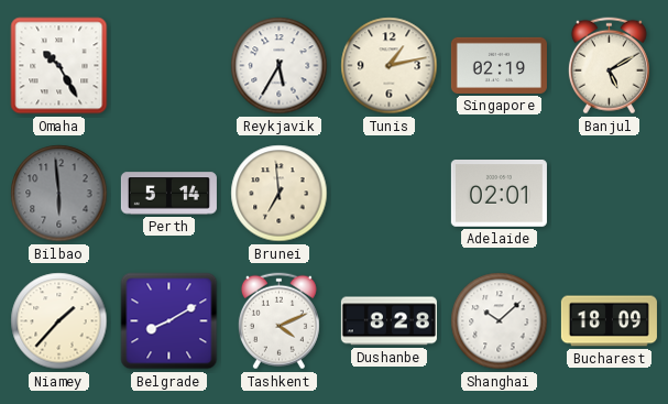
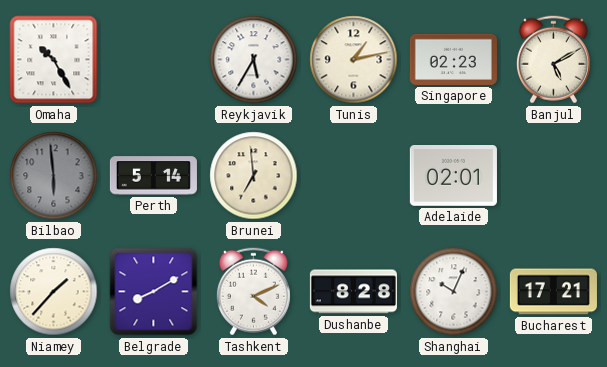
Singapore: 02:19 -> 02:23 (453, 59)
Shanghai: 10:08 -> 10:04 (454, 292)
Bucharest: 18:09 -> 17:21 (553, 292)
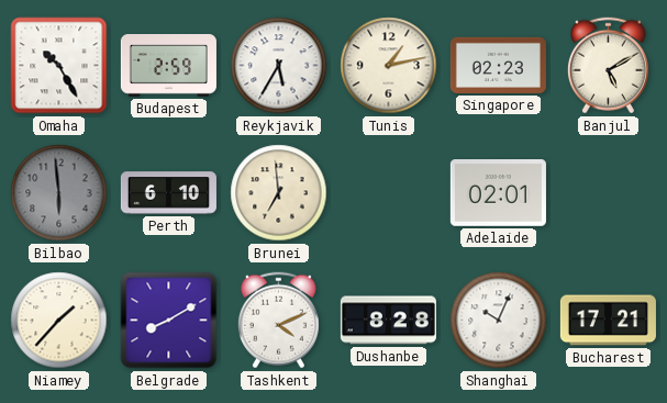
Budapest: none -> 2:59 (168, 66)
Perth: 5:14 -> 6:10 (168, 193)
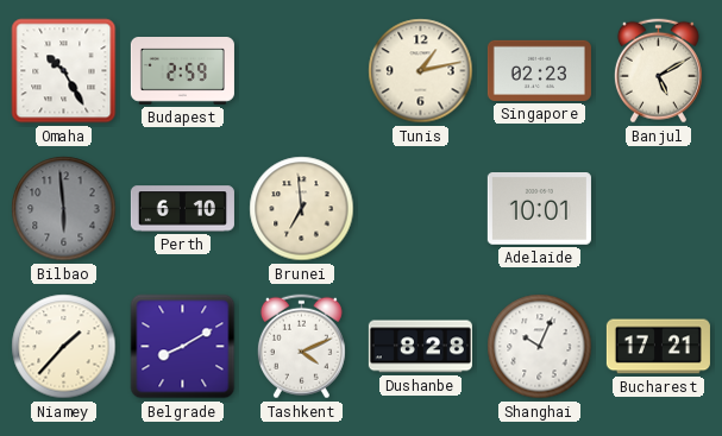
Reykjavik: 5:35 -> none (279, 66)
Adelaide: 02:01 -> 10:01 (539, 209)
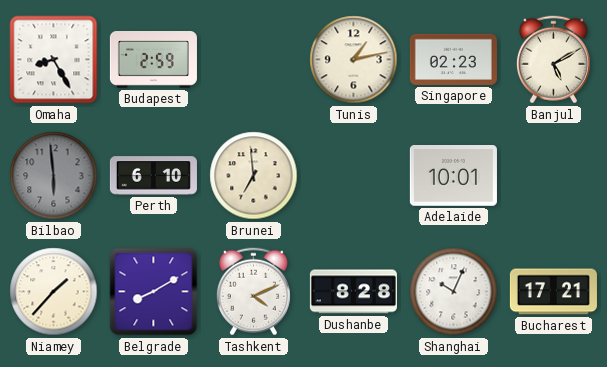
Omaha: 10:25 -> 8:25 (54, 60)
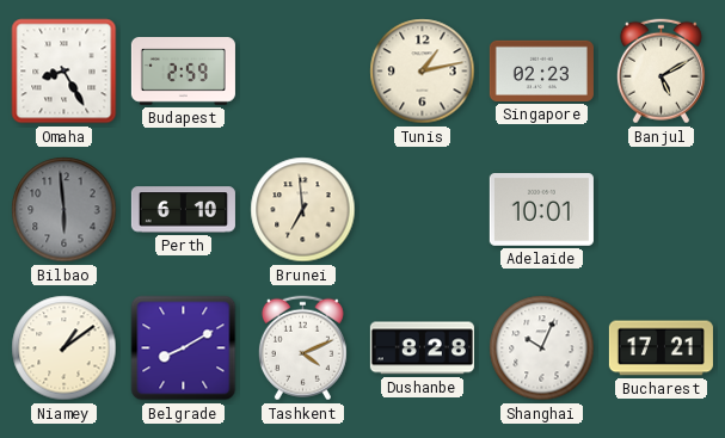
Niamey: 1:37 -> 1:09 (64, 348)
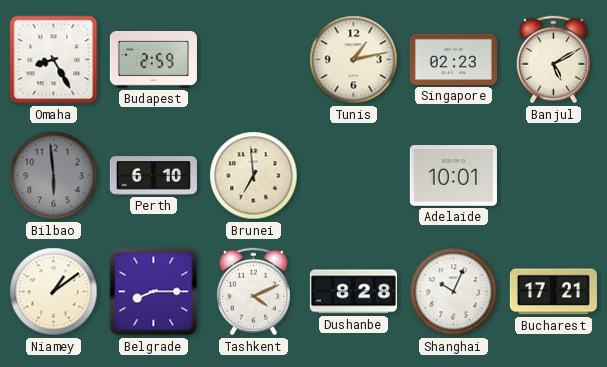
Belgrade: 8:10 -> 8:15 (154, 292)
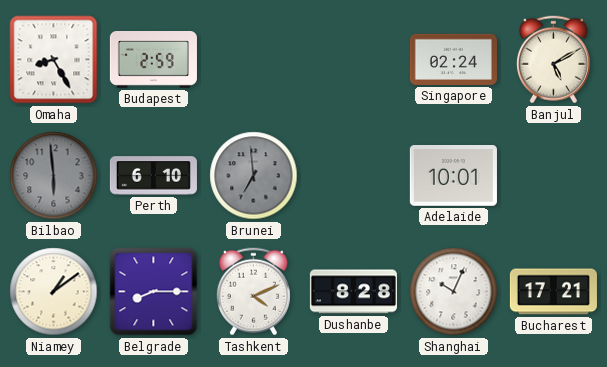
Tunis: 1:13 -> none (354, 60)
Singapore: 02:23 -> 02:24 (453, 59)
Brunei dial: cream -> grey (254, 176)
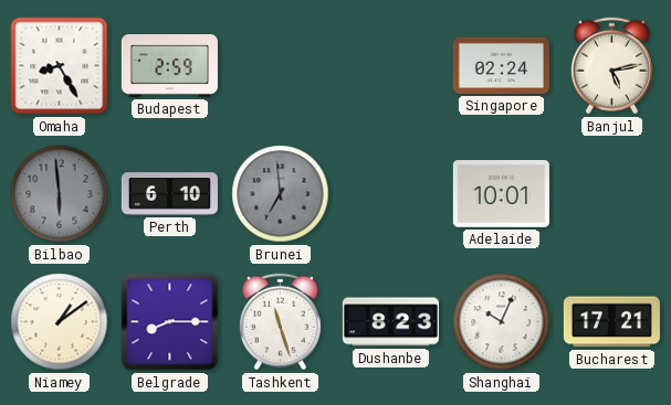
Banjul: 5:10 -> 5:13 (611, 66)
Tashkent: 4:11 -> 11:27 (280, 322)
Dushanbe: 8:28 -> 8:23 (390, 322)
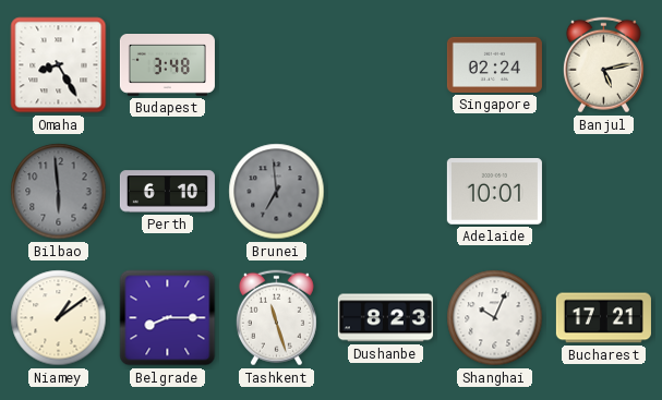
Budapest: 2:59 -> 3:48 (167, 65)
